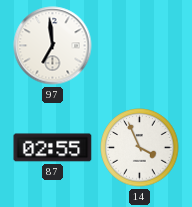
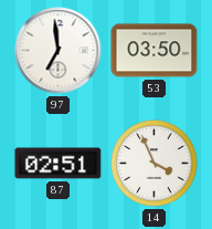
53: none -> 03:50 (155, 51)
87: 02:55 -> 02:51 (59, 164)
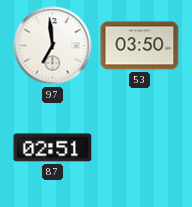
14: 3:56 -> none (155, 164)
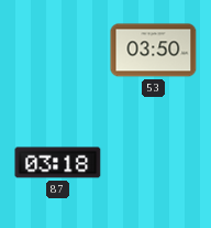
97: 6:59 -> none (53, 46)
87: 02:51 -> 03:18 (58, 163)
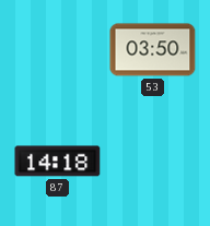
87: 03:18 -> 14:18 (58, 162)
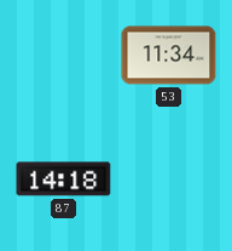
53: 03:50 -> 11:34 (169, 56)
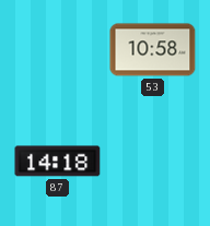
53: 11:34 -> 10:58 (153, 50)
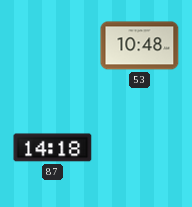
53: 10:58 -> 10:48 (140, 46)
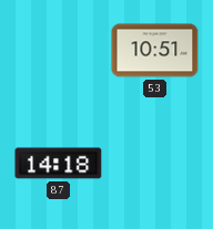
53: 10:48 -> 10:51 (155, 51)
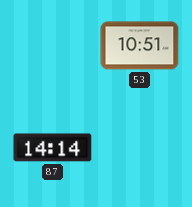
87: 14:18 -> 14:14 (53, 148)
